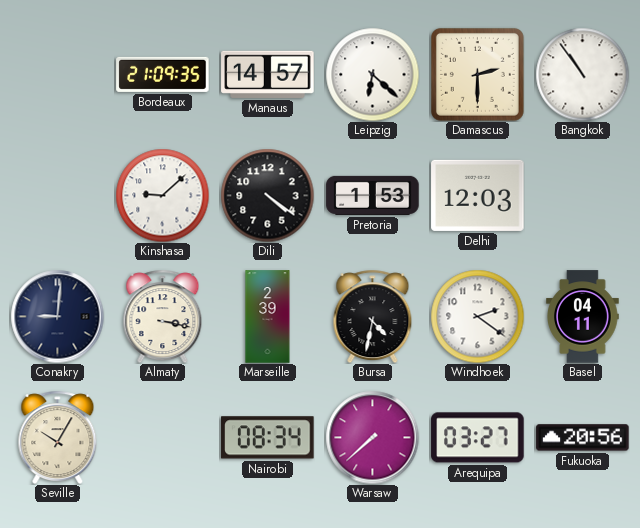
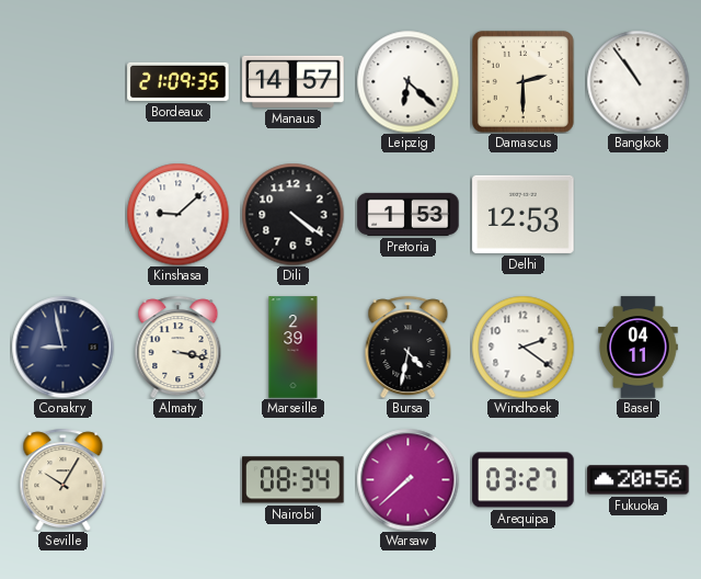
Delhi: 12:03 -> 12:53 (524, 214)
Conakry: 9:01 -> 8:58 (62, 347)
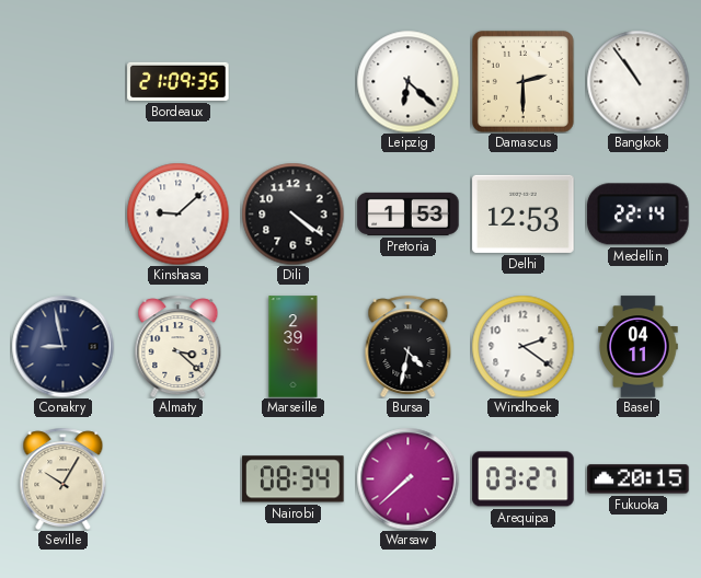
Manaus: 14:57 -> none (294, 81)
Medellin: none -> 22:14 (639, 215)
Almaty: 3:17 -> 3:22 (179, 346)
Fukuoka: 20:56 -> 20:15 (639, 479)
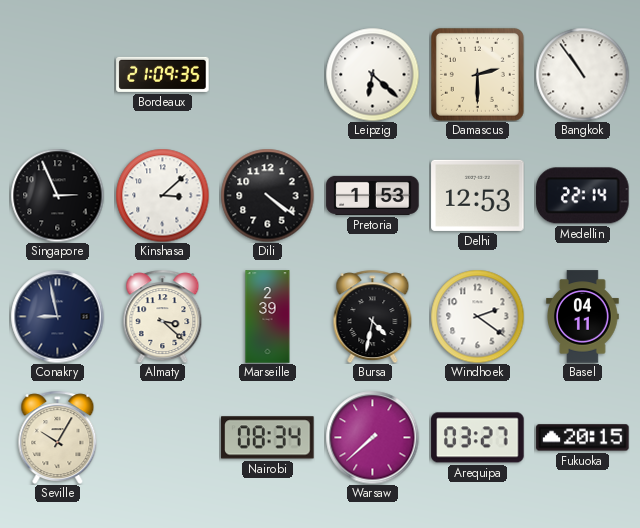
Singapore: none -> 2:56 (57, 195)
Kinshasa: 9:08 -> 3:08 (162, 195)
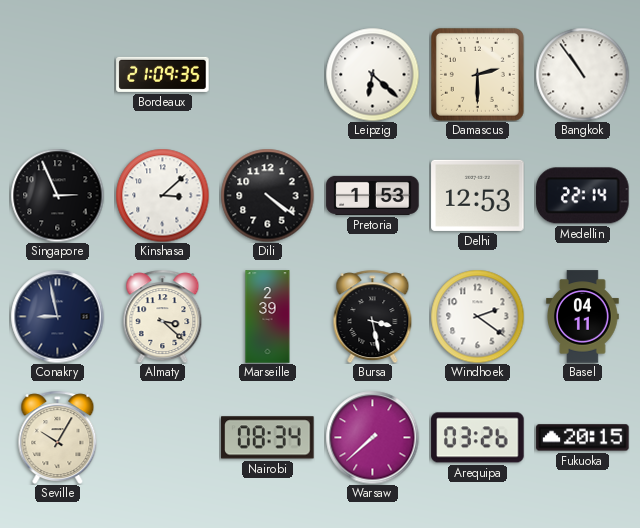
Bursa: 4:32 -> 3:28 (373, 316)
Arequipa: 03:27 -> 03:26 (478, 438)
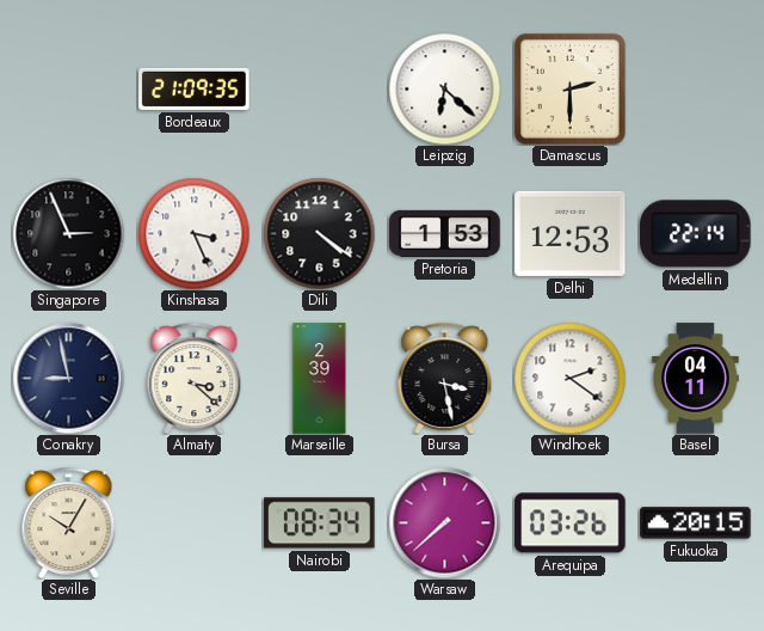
Bangkok: 10:54 -> none (582, 74)
Kinshasa: 3:08 -> 3:26 (193, 233)
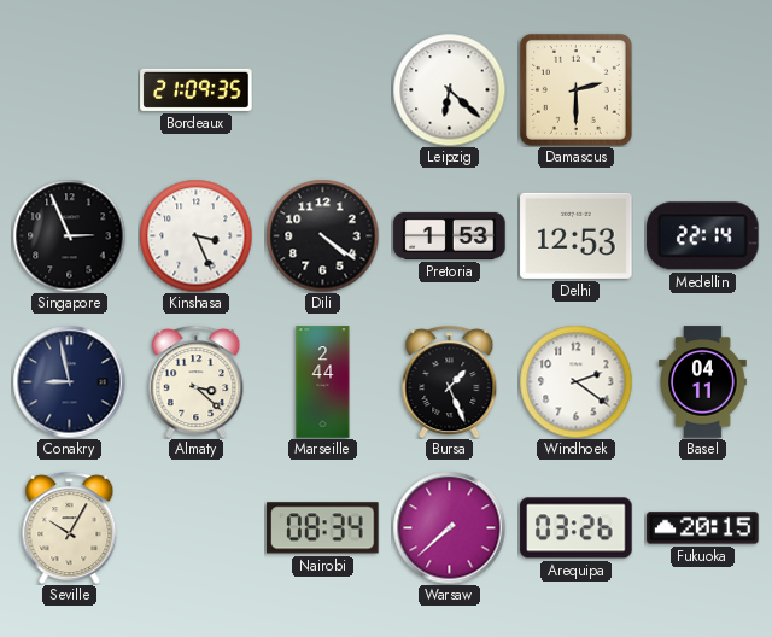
Marseille: 2:39 -> 2:44 (323, 382)
Bursa: 3:28 -> 1:26 (450, 381)
